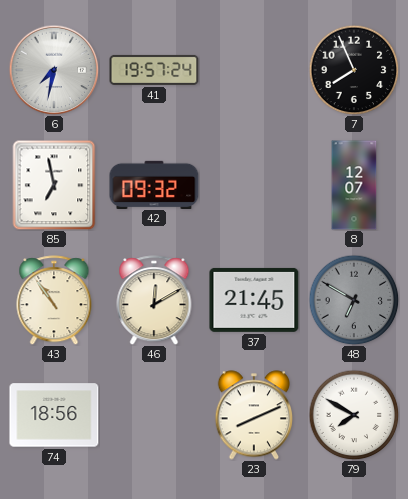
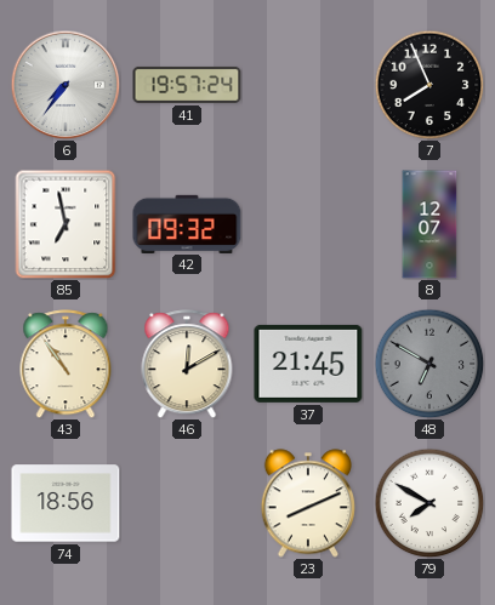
6: 7:32 -> 7:36 (66, 85)
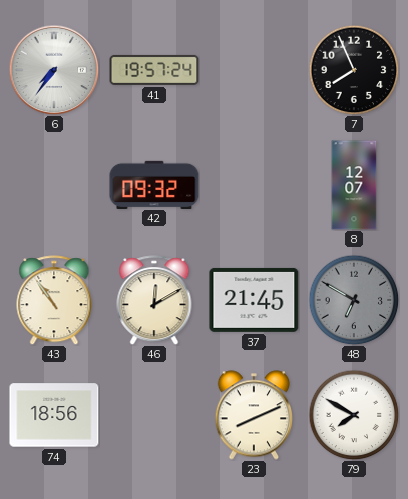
85: 6:58 -> none (66, 224)
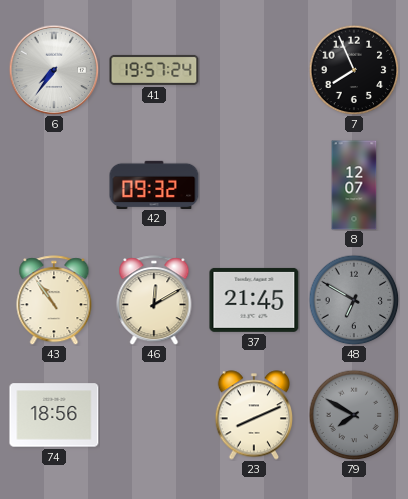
79 dial: white -> grey (354, 415)
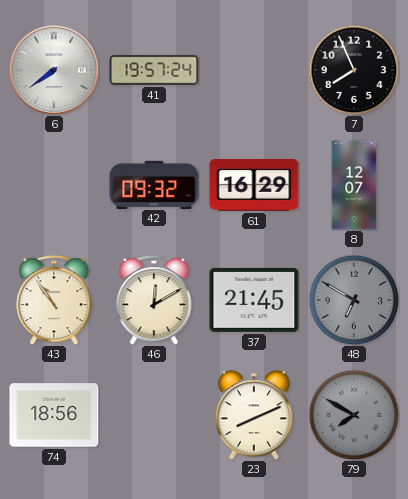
6: 7:36 -> 7:39 (54, 70)
61: none -> 16:29 (254, 186)
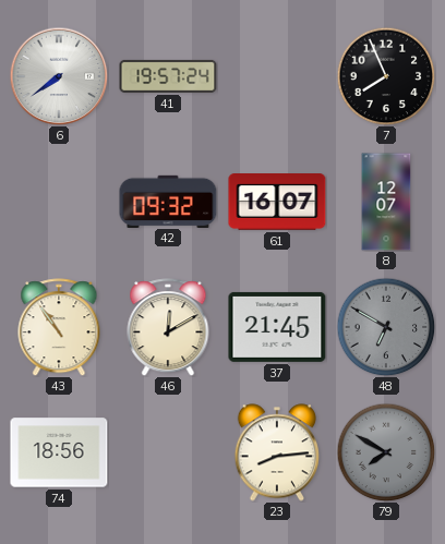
61: 16:29 -> 16:07 (277, 203)
23: 8:11 -> 8:14 (276, 452)
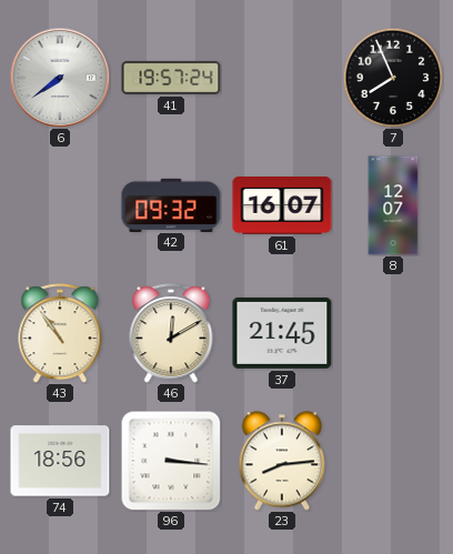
48: 6:50 -> none (386, 327)
96: none -> 3:16 (171, 461)
79: 7:50 -> none (386, 452)
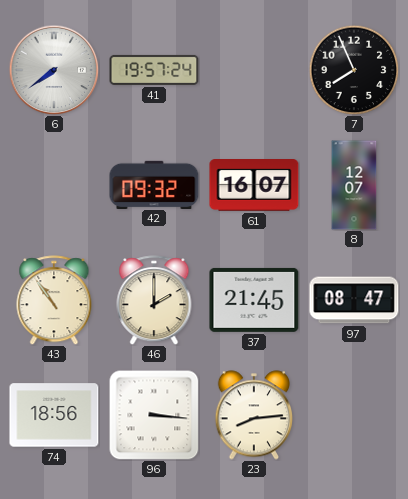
46: 12:10 -> 2:00 (154, 300)
97: none -> 08:47 (354, 300)
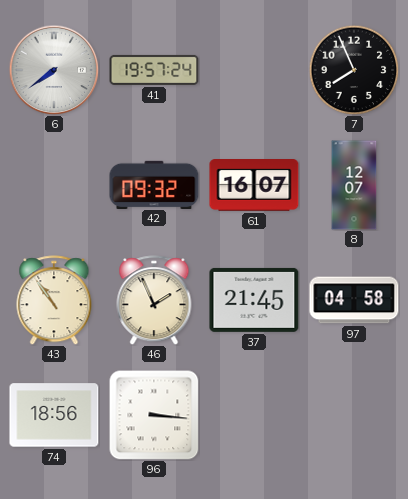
46: 2:00 -> 1:56 (154, 300)
97: 08:47 -> 04:58 (354, 300)
23: 8:14 -> none (253, 415)
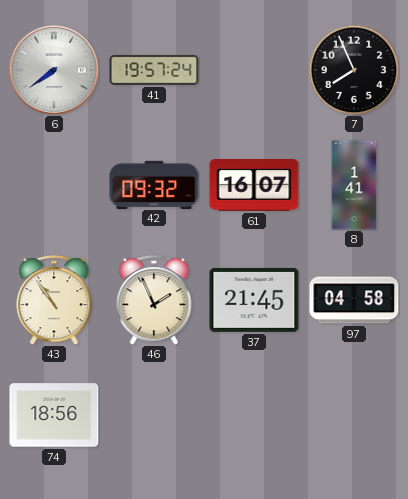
8: 12:07 -> 1:41 (354, 185)
96: 3:16 -> none (154, 415)
